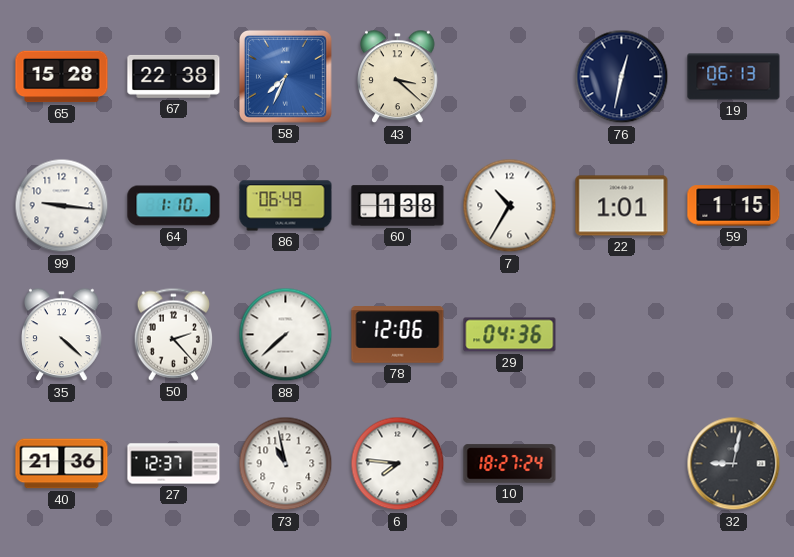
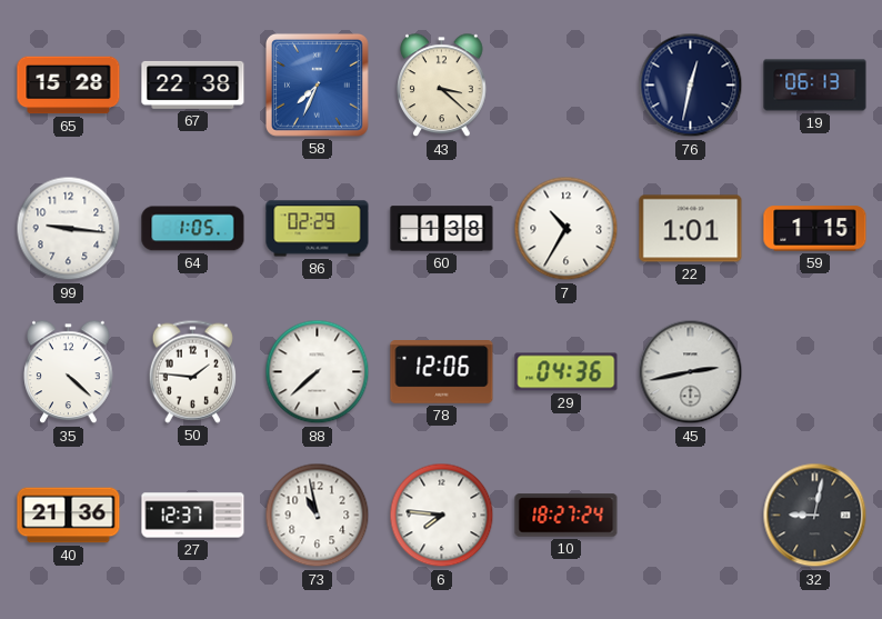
64: 1:10 -> 1:05 (193, 229)
86: 06:49 -> 02:29 (318, 229)
50: 2:23 -> 1:46 (192, 371)
45: none -> 2:43 (691, 372)
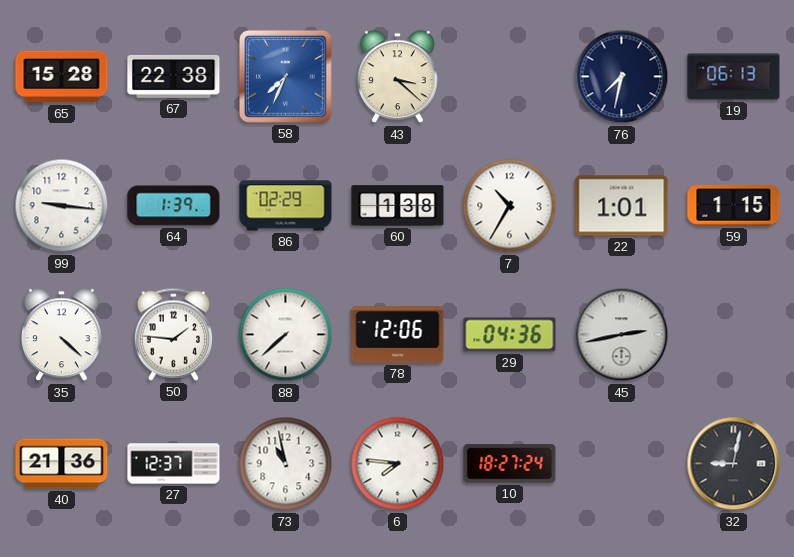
76: 12:32 -> 7:32 (622, 77)
64: 1:05 -> 1:39 (174, 206)
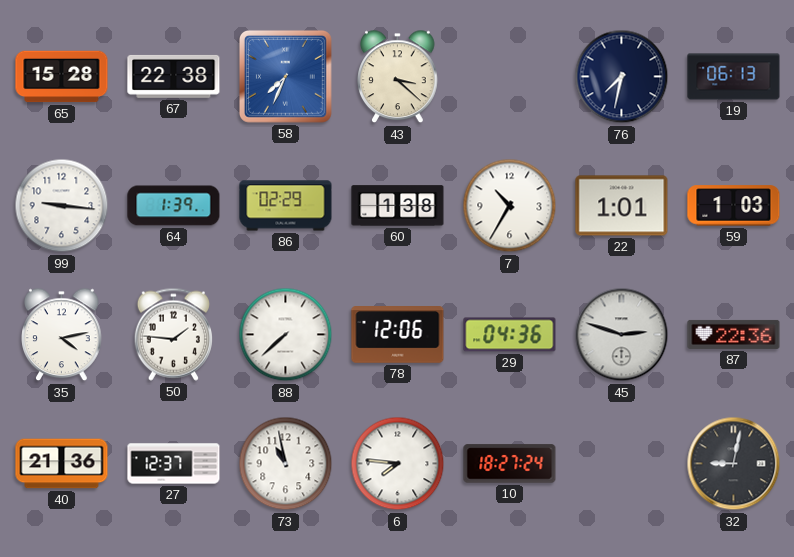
59: 1:15 -> 1:03 (734, 206)
35: 4:22 -> 4:13 (62, 335)
45: 2:43 -> 2:48 (622, 335)
87: none -> 22:36 (734, 334)
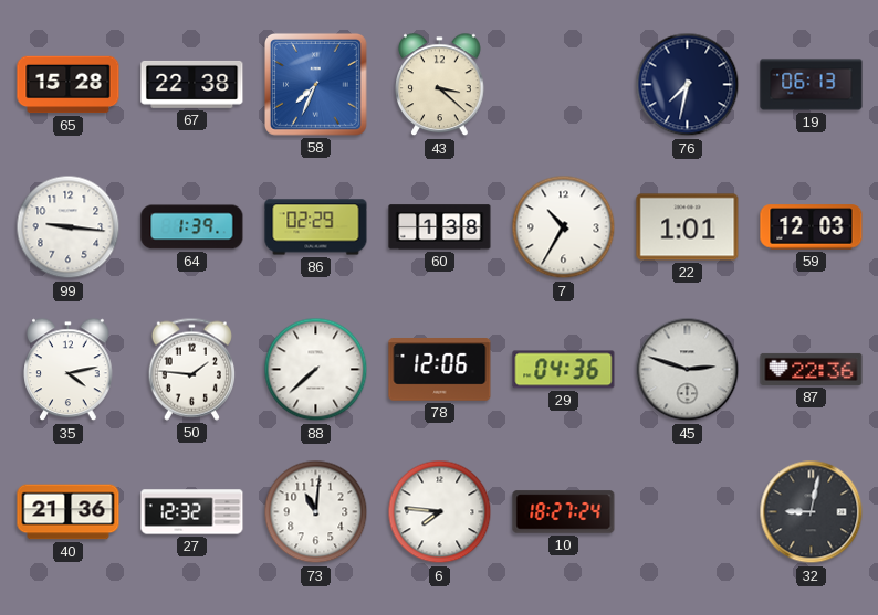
59: 1:03 -> 12:03 (812, 227)
27: 12:37 -> 12:32 (192, 512)
73: 10:58 -> 11:01 (316, 512)
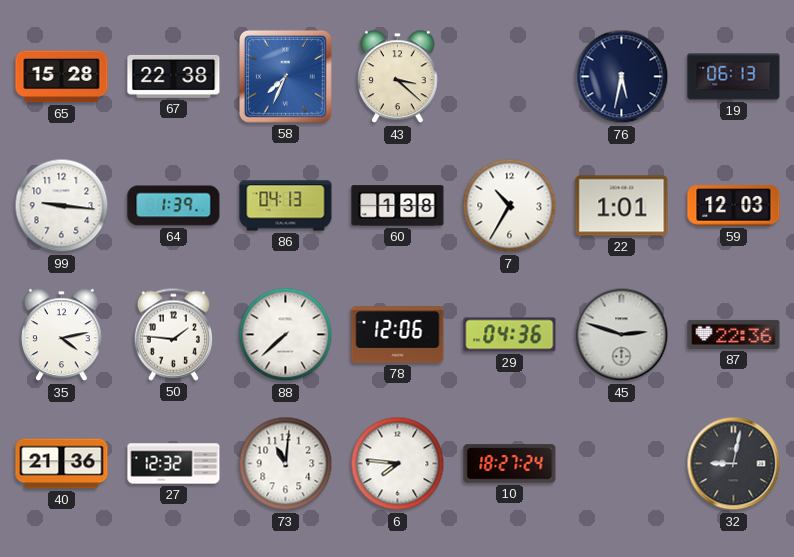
76: 7:32 -> 5:32 (622, 77)
86: 02:29 -> 04:13 (286, 206)
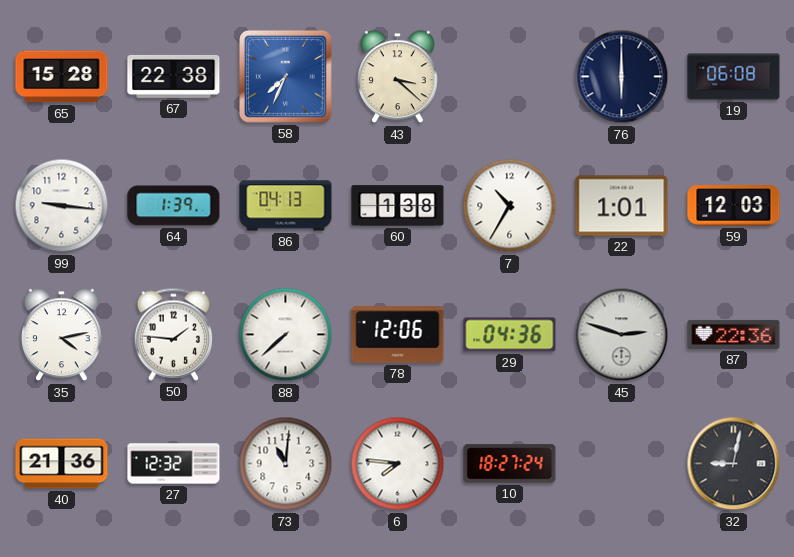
76: 5:32 -> 6:00 (622, 77)
19: 06:13 -> 06:08 (734, 77)
